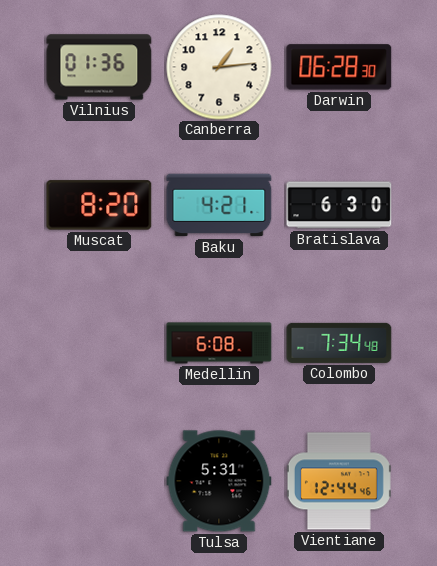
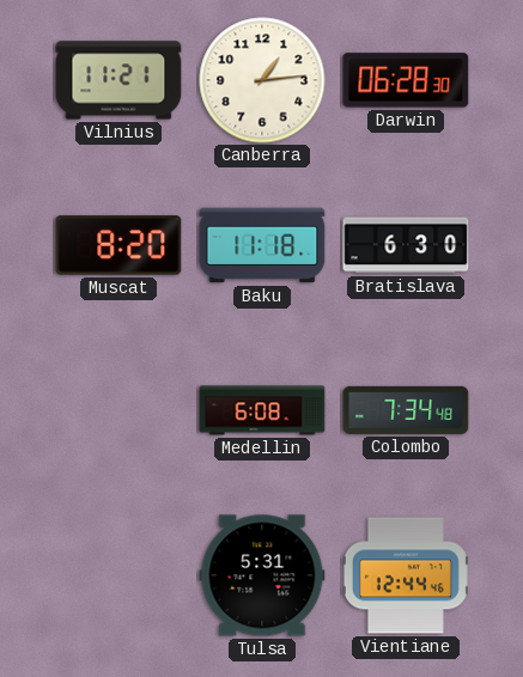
Vilnius: 01:36 -> 11:21 (118, 80)
Baku: 4:21 -> 11:18 (262, 245)
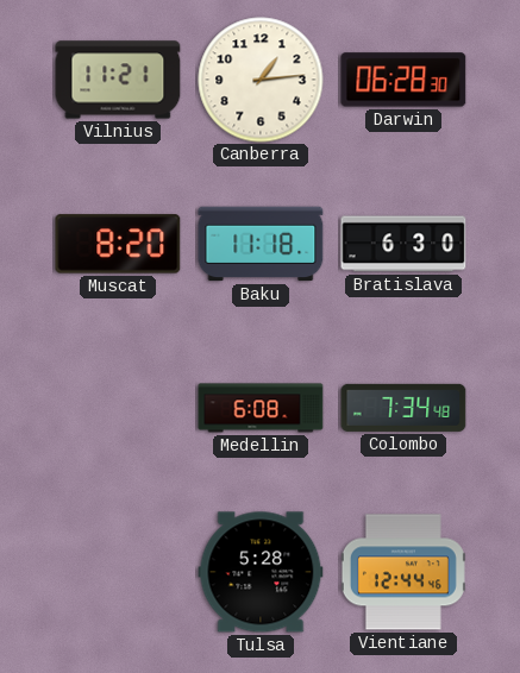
Tulsa: 5:31 -> 5:28 (261, 572)
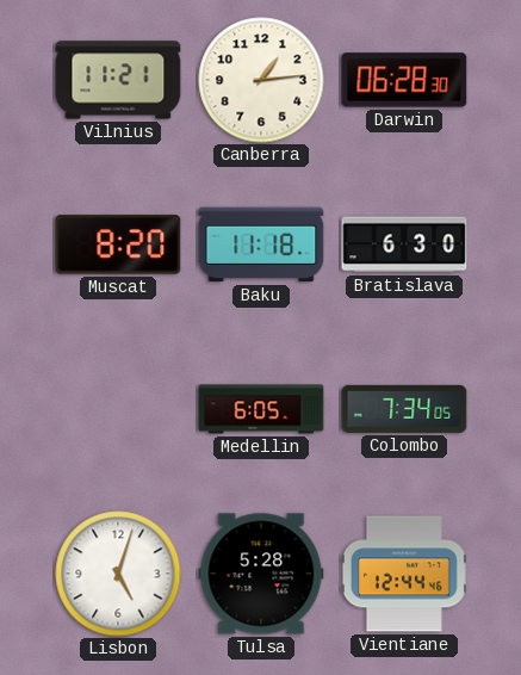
Medellin: 6:08 -> 6:05 (261, 409)
Colombo: 7:34:48 -> 7:34:05 (404, 409)
Lisbon: none -> 5:03 (118, 574)
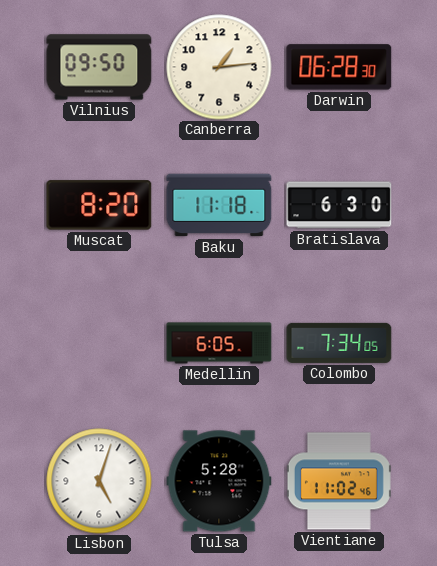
Vilnius: 11:21 -> 09:50 (99, 67)
Vientiane: 12:44 -> 11:02 (339, 481)
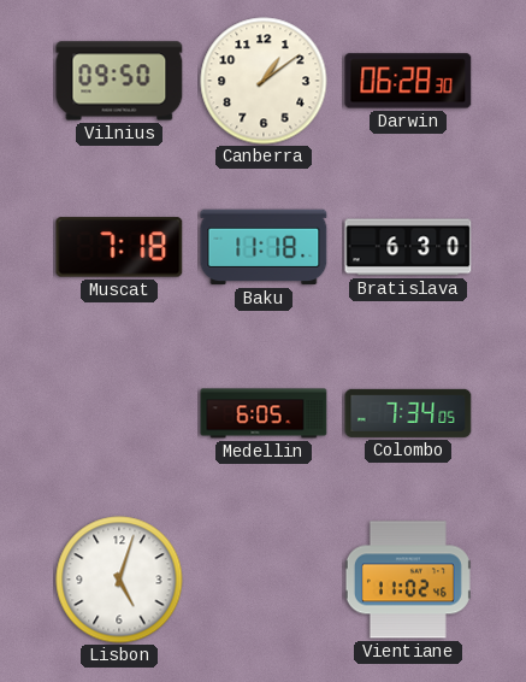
Canberra: 1:14 -> 1:09 (264, 81)
Muscat: 8:20 -> 7:18 (119, 247)
Tulsa: 5:28 -> none (219, 481)
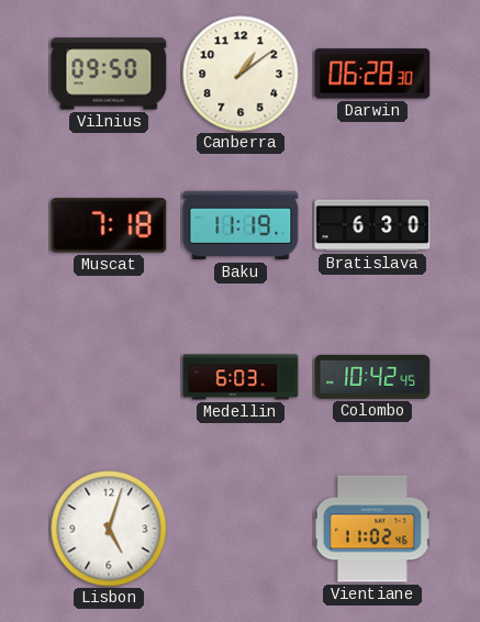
Baku: 11:18 -> 11:19 (241, 225)
Medellin: 6:05 -> 6:03 (241, 377)
Colombo: 7:34 -> 10:42 (372, 377)
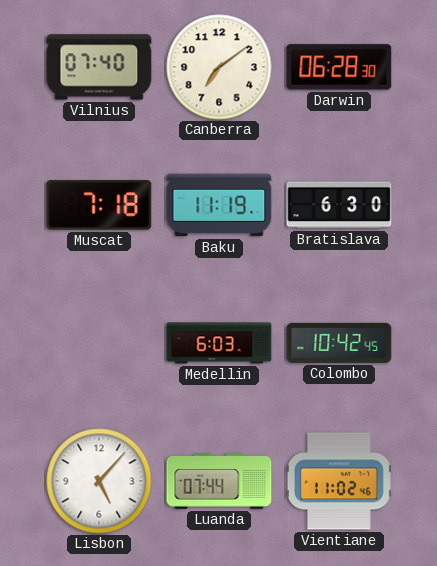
Vilnius: 09:50 -> 07:40 (99, 67)
Canberra: 1:09 -> 7:09 (219, 67)
Lisbon: 5:03 -> 5:07 (99, 481)
Luanda: none -> 07:44 (219, 482)
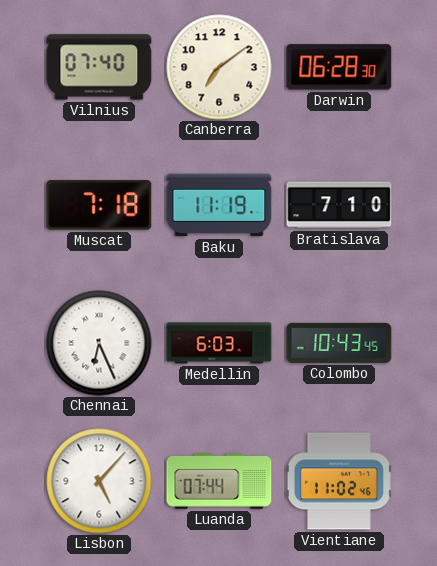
Bratislava: 6:30 -> 7:10 (339, 205)
Chennai: none -> 6:26 (99, 343)
Colombo: 10:42 -> 10:43 (339, 343)
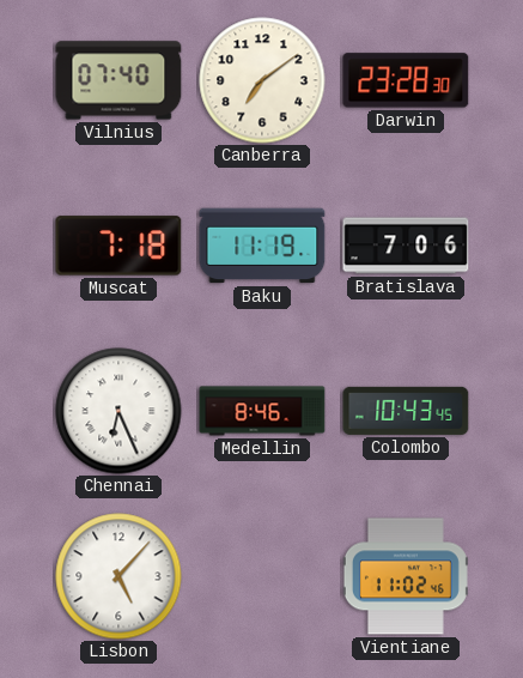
Darwin: 06:28 -> 23:28 (406, 80)
Bratislava: 7:10 -> 7:06 (406, 246)
Medellin: 6:03 -> 8:46 (262, 411)
Luanda: 07:44 -> none (219, 482)
